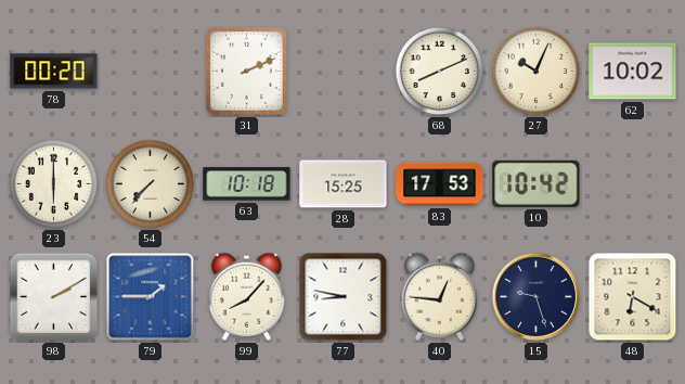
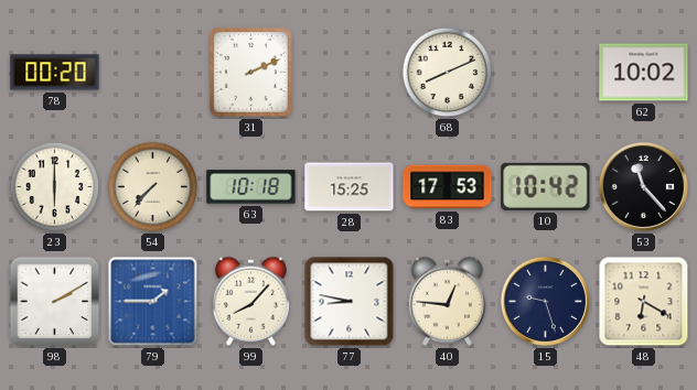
27: 10:04 -> none (537, 72)
53: none -> 11:23 (643, 186)
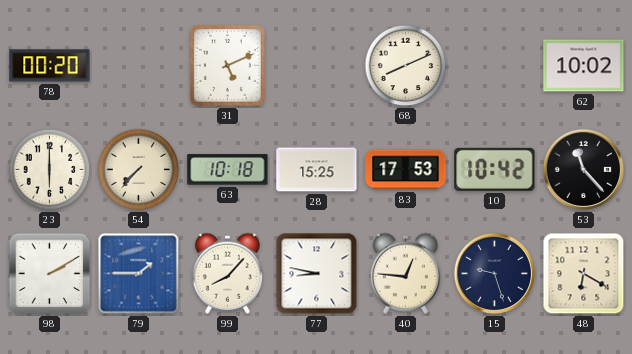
31: 2:11 -> 5:11 (227, 65)
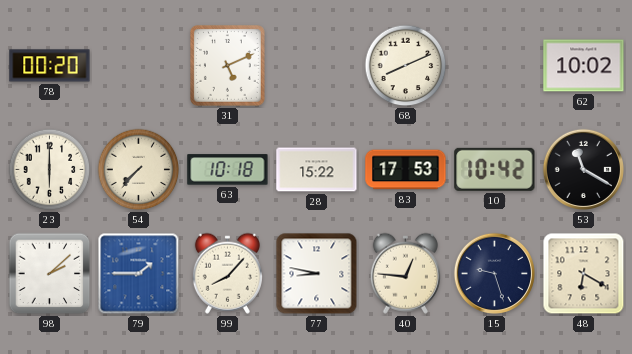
28: 15:25 -> 15:22 (317, 170)
53: 11:23 -> 11:20 (583, 169)
98: 2:10 -> 2:08 (50, 274)
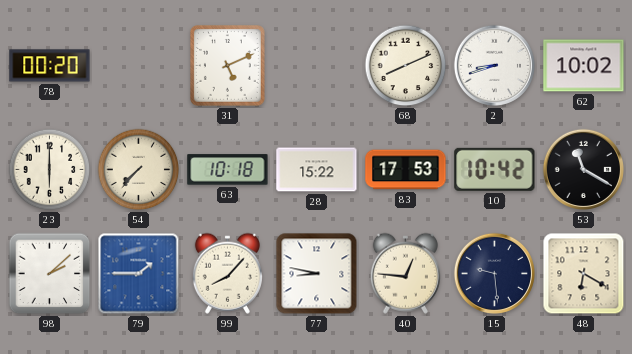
2: none -> 8:42 (494, 65)
15: 9:27 -> 9:29 (494, 273)
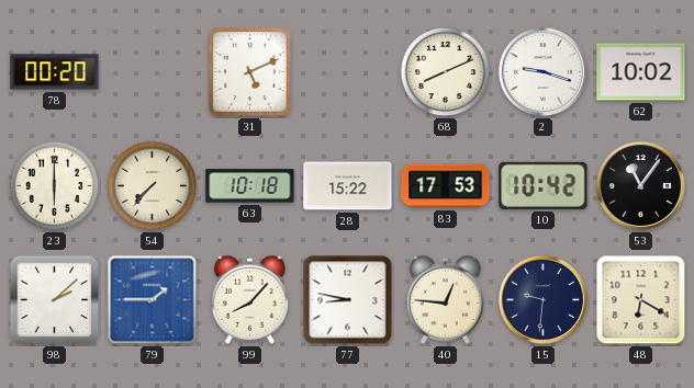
2: 8:42 -> 9:18 (542, 71)
53: 11:20 -> 11:06 (640, 185)
15: 9:29 -> 9:31 (542, 299)
